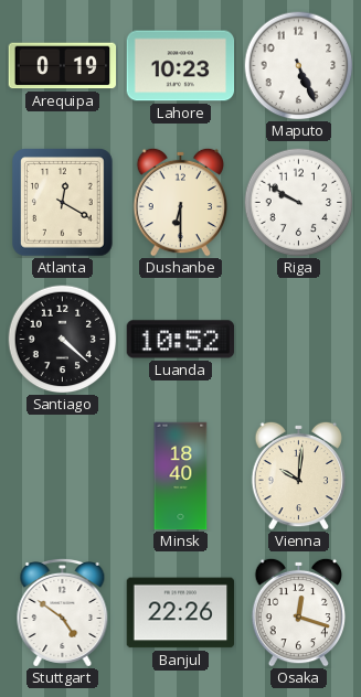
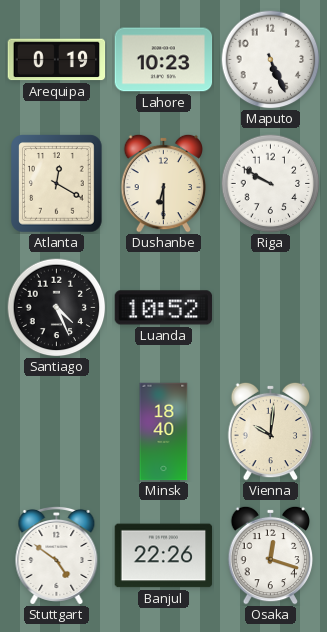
Santiago: 4:22 -> 4:26 (57, 308)
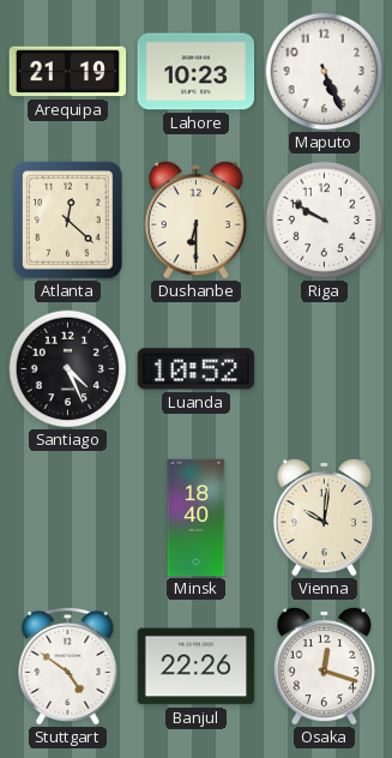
Arequipa: 0:19 -> 21:19 (68, 72)
Atlanta: 12:20 -> 12:22 (68, 221)
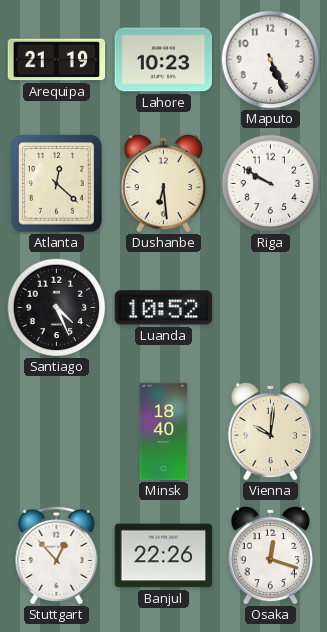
Dushanbe: 6:30 -> 6:29 (164, 183)
Stuttgart: 4:51 -> 12:53 (57, 555)
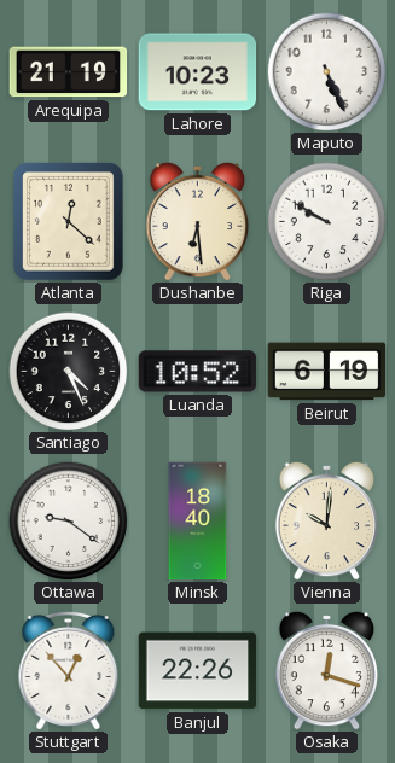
Beirut: none -> 6:19 (327, 372)
Ottawa: none -> 9:21 (69, 522)
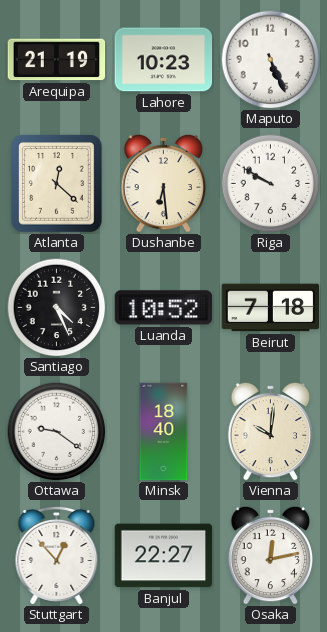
Beirut: 6:19 -> 7:18 (271, 308)
Banjul: 22:26 -> 22:27 (164, 556)
Osaka: 12:18 -> 12:13 (271, 555)
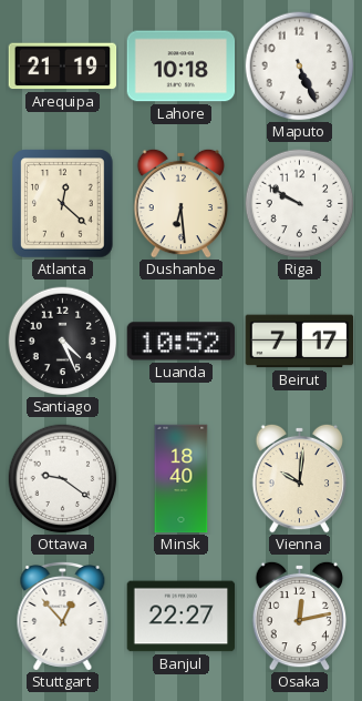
Lahore: 10:23 -> 10:18 (182, 67)
Beirut: 7:18 -> 7:17 (300, 342)
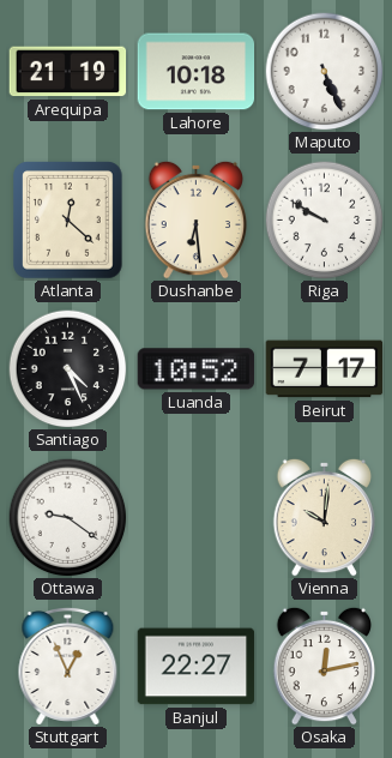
Minsk: 18:40 -> none (182, 479)
Stuttgart: 12:53 -> 12:56 (68, 666)
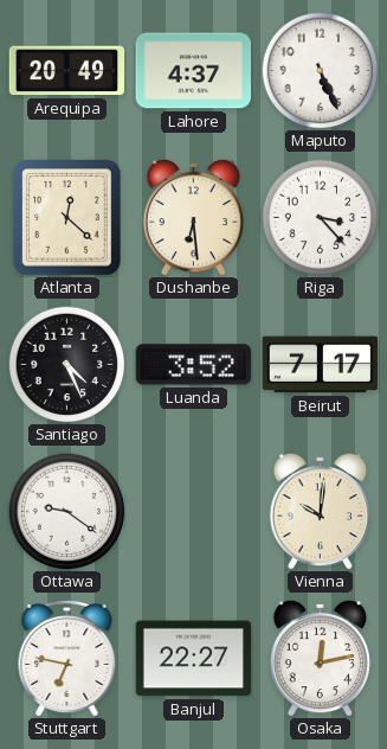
Arequipa: 21:19 -> 20:49 (67, 71)
Lahore: 10:18 -> 4:37 (194, 71)
Riga: 9:50 -> 3:23 (321, 218)
Luanda: 10:52 -> 3:52 (194, 365)
Stuttgart: 12:56 -> 6:47 (67, 658)
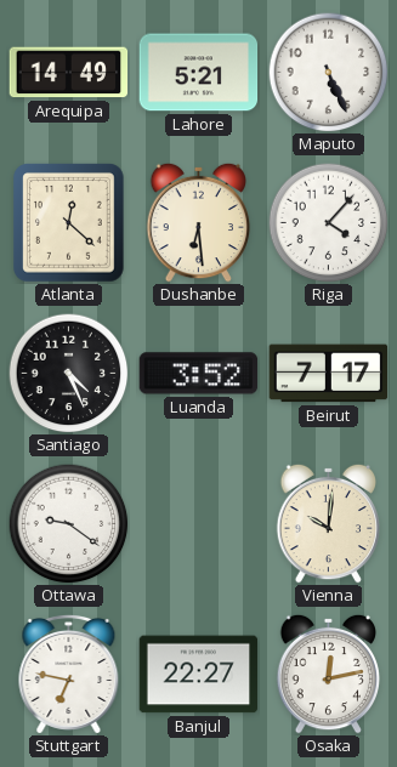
Arequipa: 20:49 -> 14:49 (69, 73)
Lahore: 4:37 -> 5:21 (199, 73)
Riga: 3:23 -> 4:07 (329, 223)
